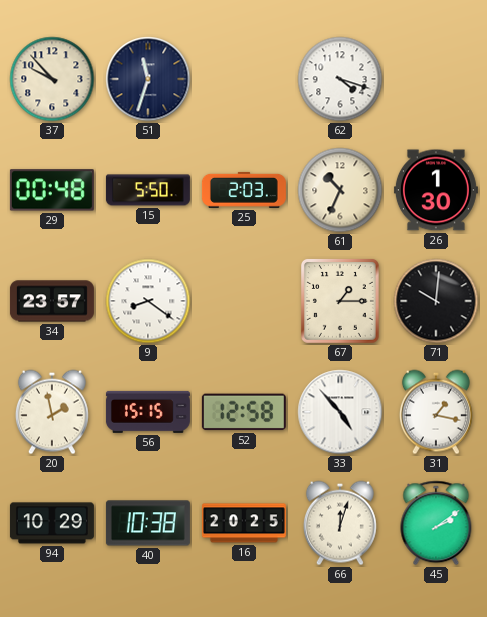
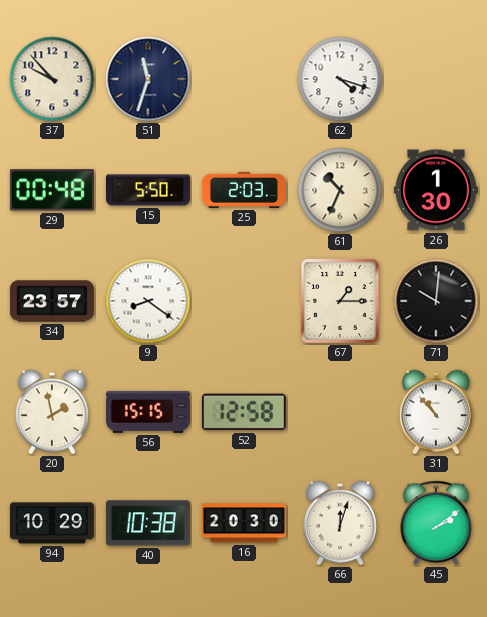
33: 4:53 -> none (340, 412)
31: 1:17 -> 10:53 (436, 412)
16: 20:25 -> 20:30 (244, 523)
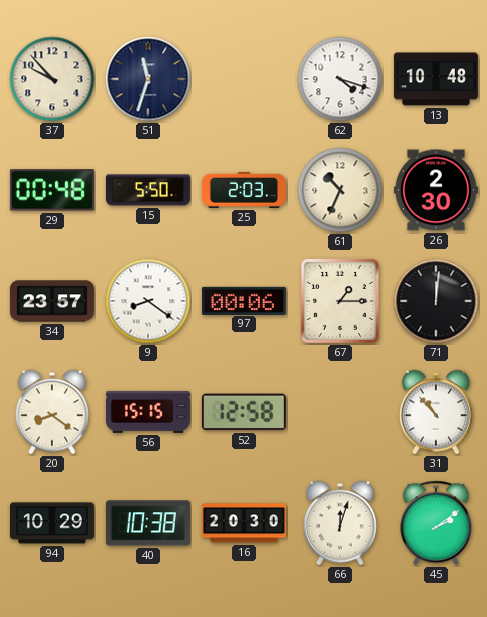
13: none -> 10:48 (436, 79)
26: 1:30 -> 2:30 (436, 190)
97: none -> 00:06 (244, 300)
71: 10:01 -> 12:01 (436, 301)
20: 1:58 -> 8:21 (52, 412)
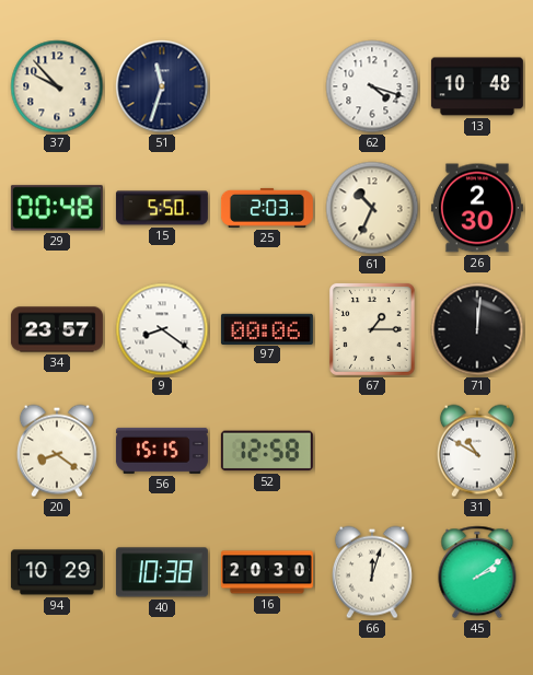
31: 10:53 -> 10:50 (477, 451)
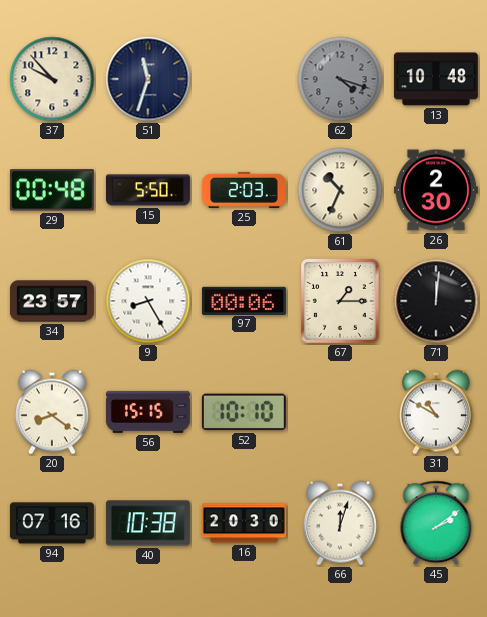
62 dial: white -> grey (340, 79)
9: 8:21 -> 8:25 (148, 301)
52: 12:58 -> 10:10 (244, 412)
94: 10:29 -> 07:16 (52, 523)
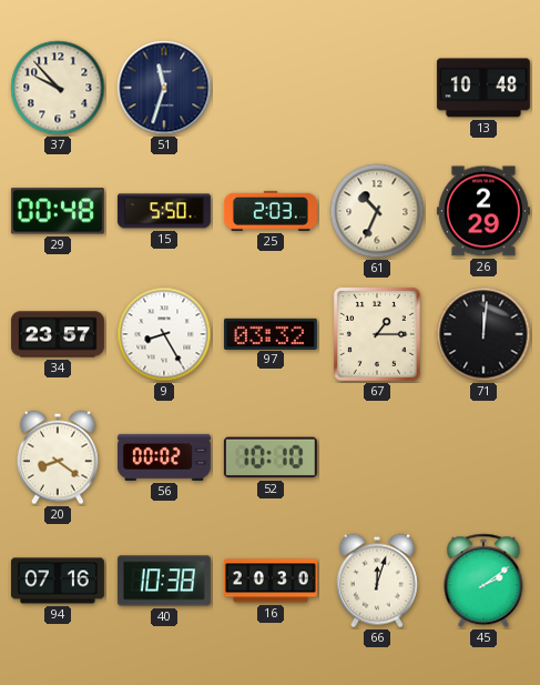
62: 4:18 -> none (340, 79)
26: 2:30 -> 2:29 (483, 211)
97: 00:06 -> 03:32 (271, 333)
56: 15:15 -> 00:02 (164, 457)
31: 10:50 -> none (436, 412)
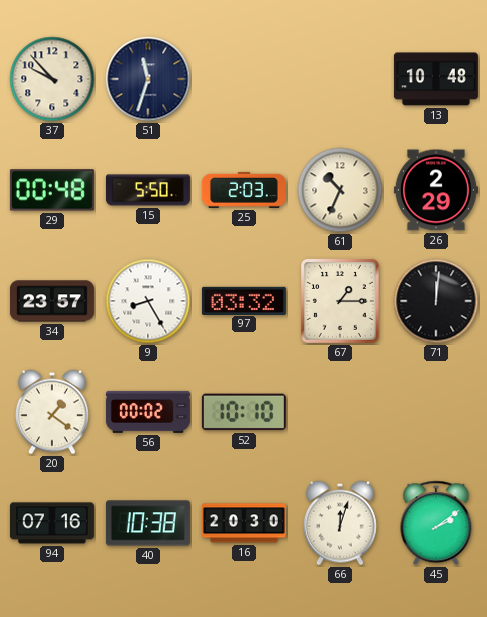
20: 8:21 -> 1:21 (52, 412)
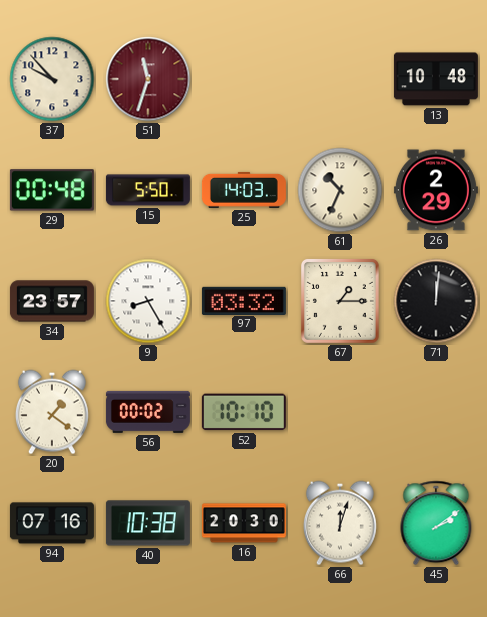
51 dial: navy -> burgundy (148, 79)
25: 2:03 -> 14:03 (244, 190)
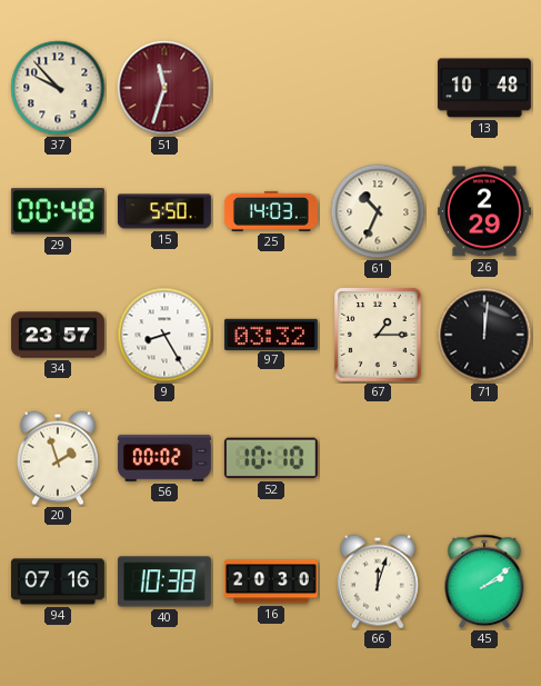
20: 1:21 -> 1:57 (58, 458)
